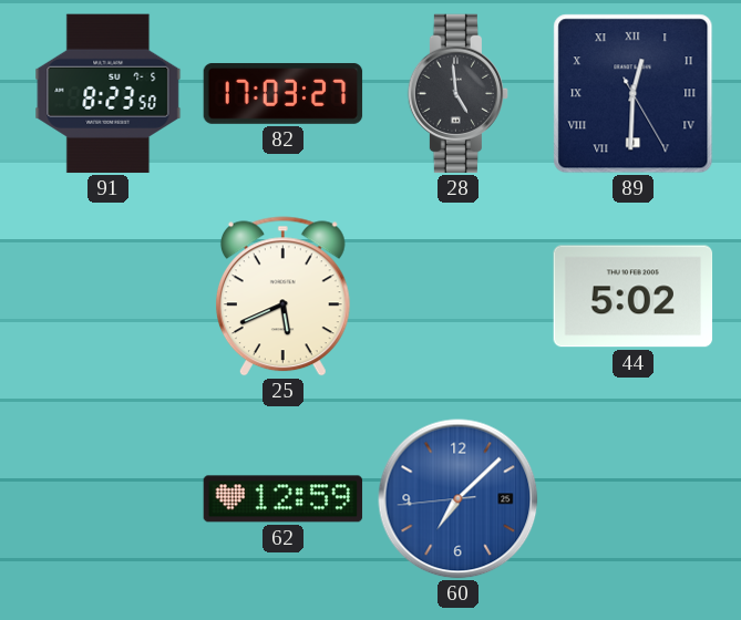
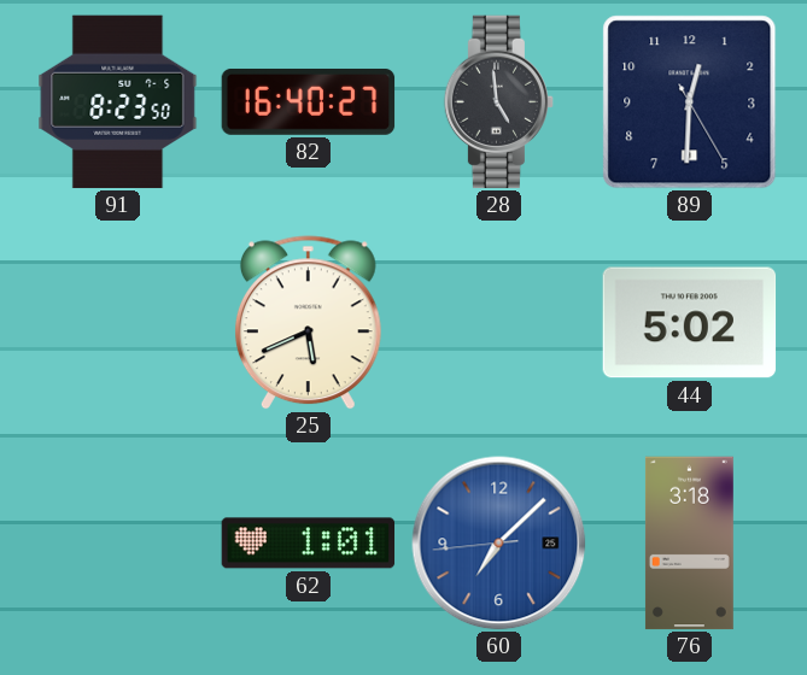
82: 17:03 -> 16:40 (309, 101)
89 numerals: Roman -> Arabic (690, 102)
62: 12:59 -> 1:01 (309, 544)
76: none -> 3:18 (689, 544)
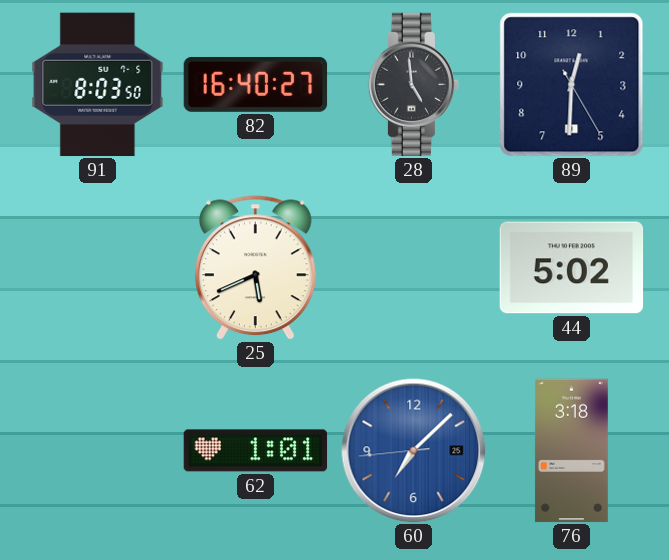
91: 8:23 -> 8:03 (98, 85)
